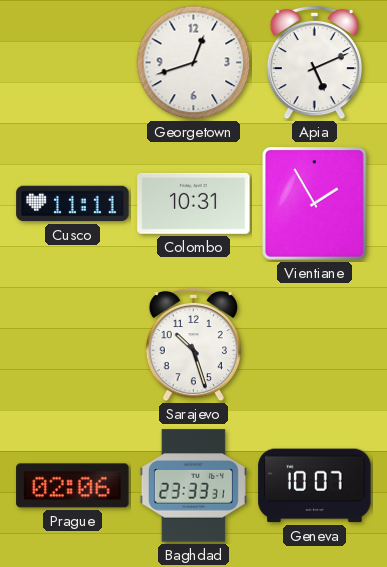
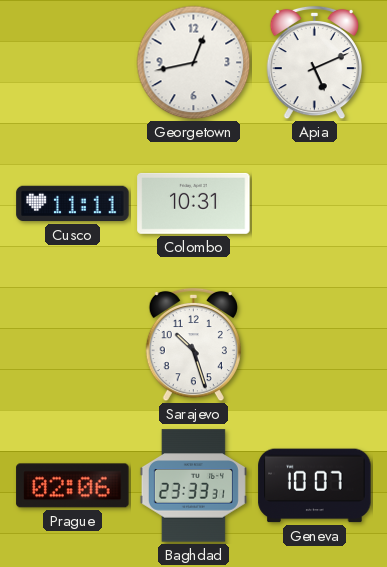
Georgetown: 12:42 -> 12:43 (194, 63)
Vientiane: 1:55 -> none (315, 204)
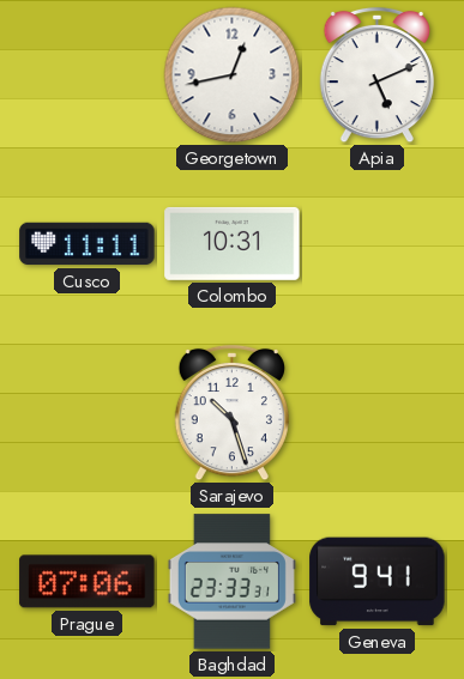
Prague: 02:06 -> 07:06 (88, 582)
Geneva: 10:07 -> 9:41 (378, 582)
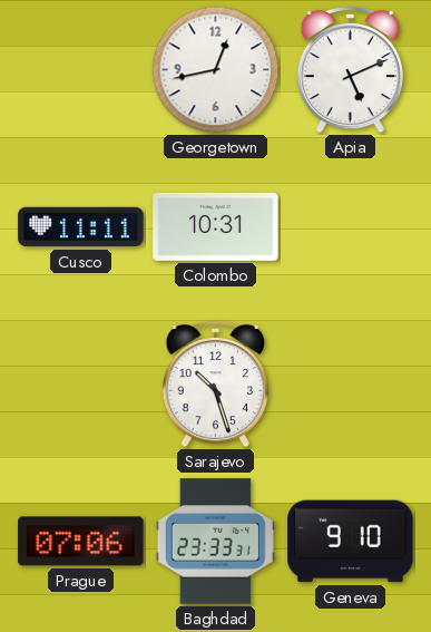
Geneva: 9:41 -> 9:10 (351, 542)
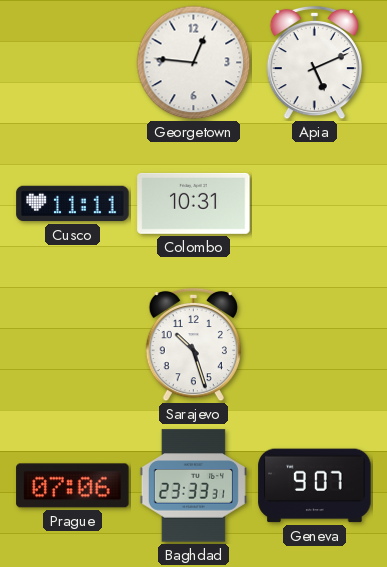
Georgetown: 12:43 -> 12:46 (194, 63)
Geneva: 9:10 -> 9:07 (315, 486)
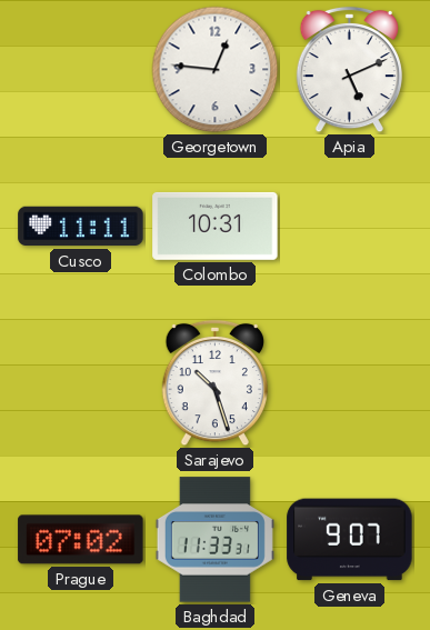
Prague: 07:06 -> 07:02 (81, 540)
Baghdad: 23:33 -> 11:33 (214, 540)
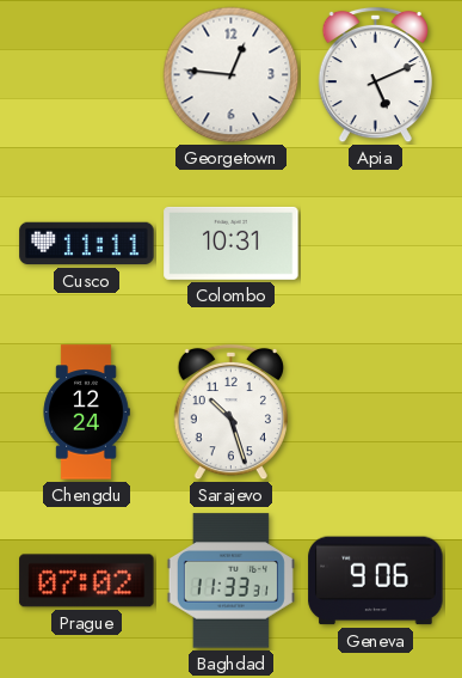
Chengdu: none -> 12:24 (86, 413)
Geneva: 9:07 -> 9:06 (376, 581)
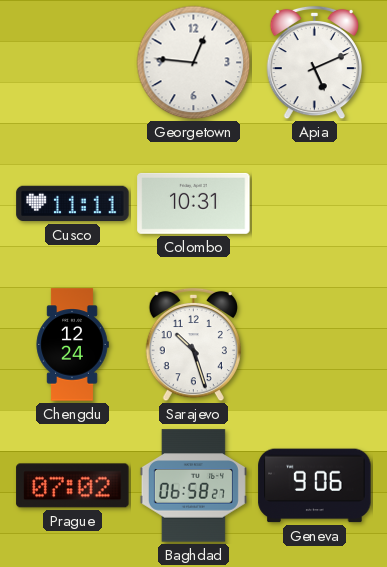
Baghdad: 11:33 -> 06:58 (193, 486)
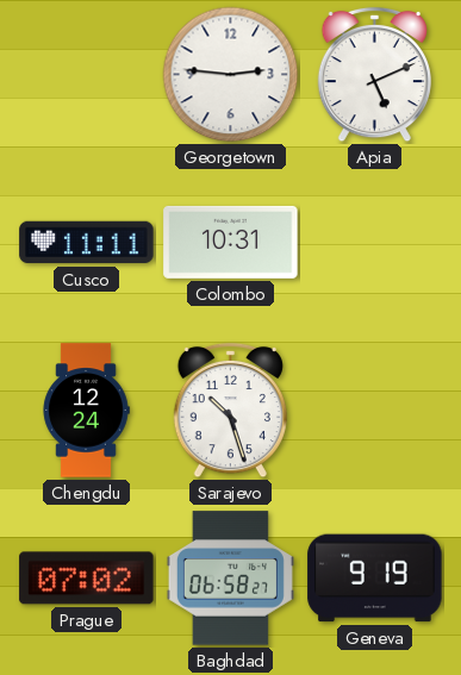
Georgetown: 12:46 -> 2:46 (231, 75)
Geneva: 9:06 -> 9:19 (375, 579)
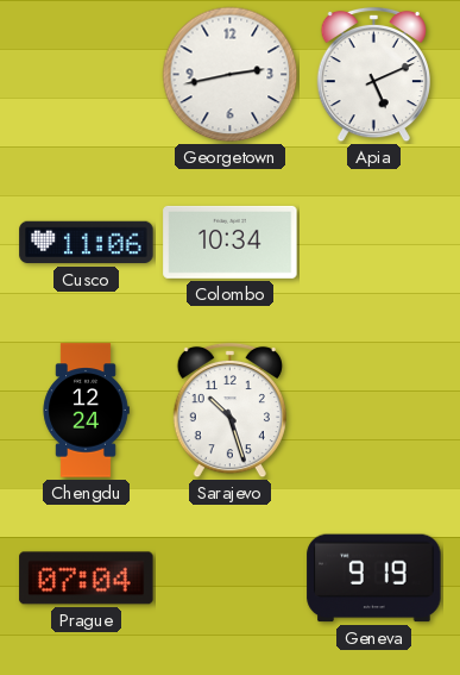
Georgetown: 2:46 -> 2:43 (231, 75)
Cusco: 11:11 -> 11:06 (87, 243)
Colombo: 10:31 -> 10:34 (231, 242)
Prague: 07:02 -> 07:04 (87, 579)
Baghdad: 06:58 -> none (230, 579)
